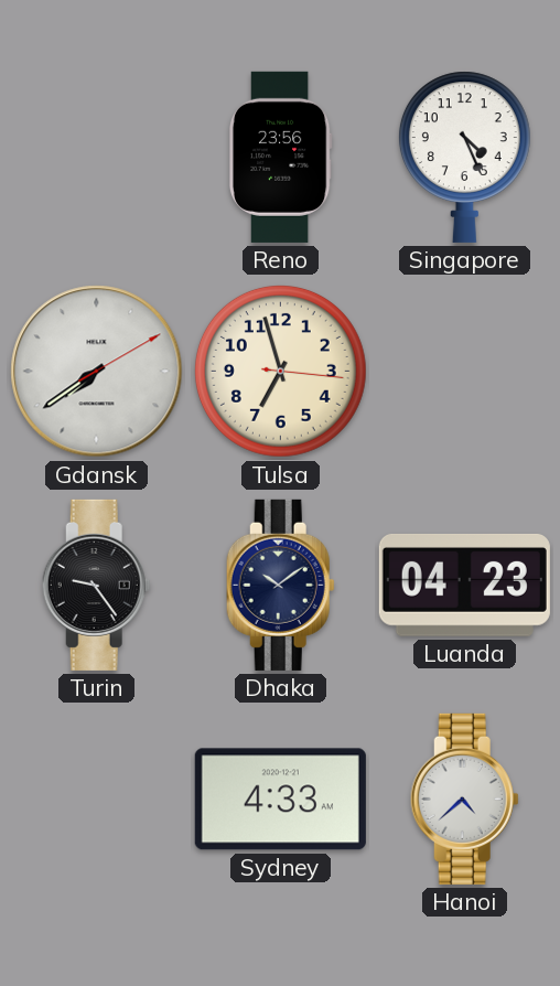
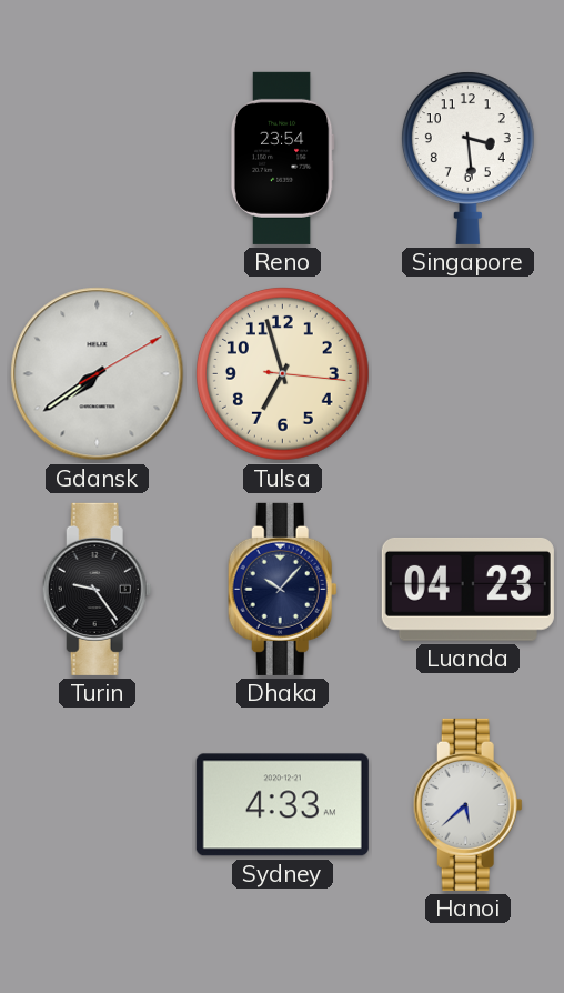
Reno: 23:56 -> 23:54 (282, 158)
Singapore: 4:26 -> 3:29 (467, 158)
Dhaka: 10:09 -> 10:07 (282, 589)
Hanoi: 4:38 -> 5:38 (467, 804)
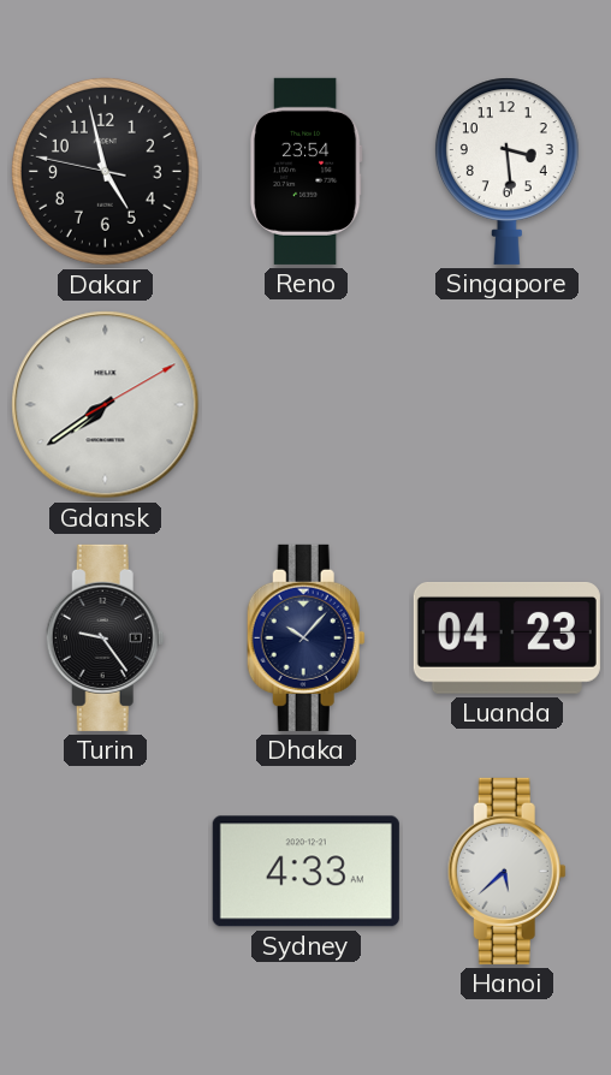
Dakar: none -> 4:57 (105, 171)
Tulsa: 6:57 -> none (282, 373)
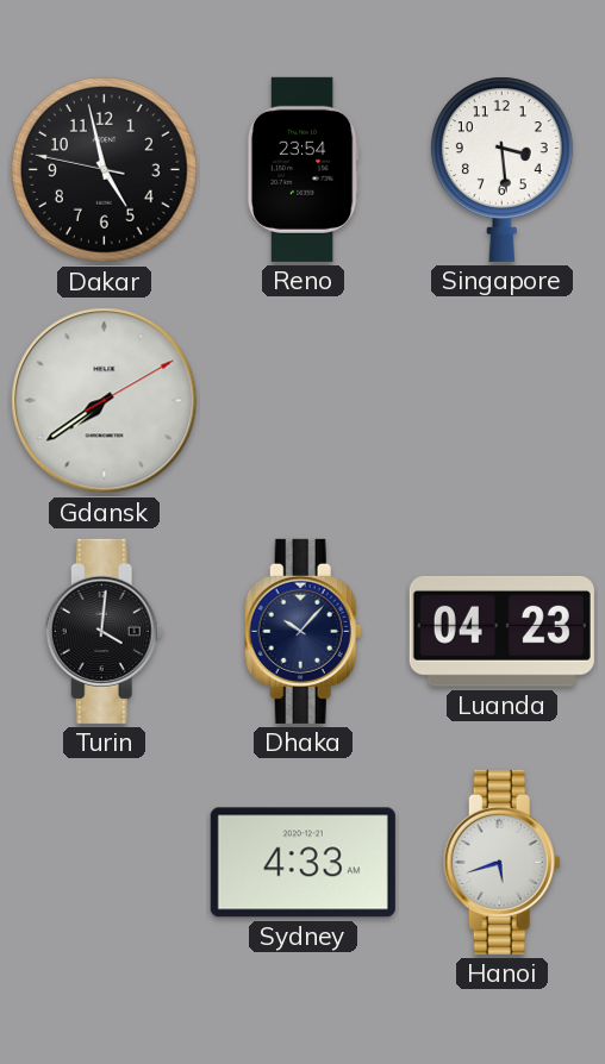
Turin: 9:24 -> 4:01 (104, 631)
Hanoi: 5:38 -> 5:42 (501, 862)
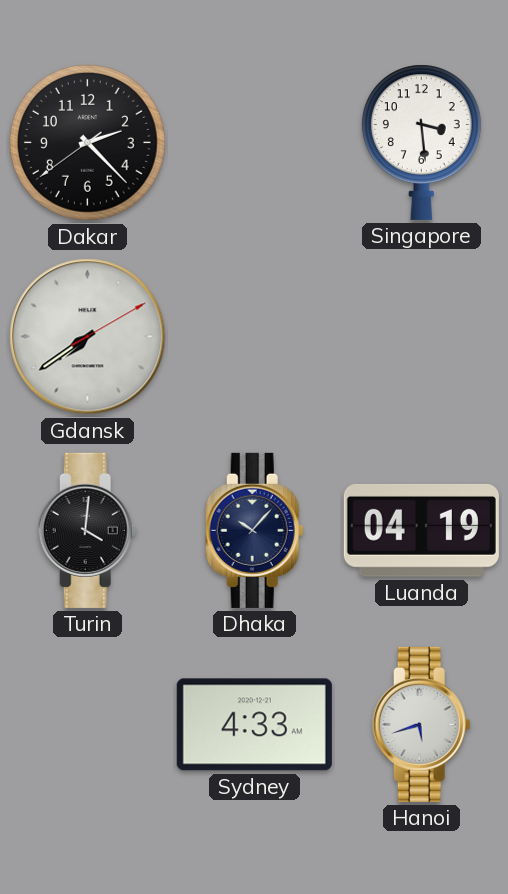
Dakar: 4:57 -> 2:22 (87, 142)
Reno: 23:54 -> none (302, 169)
Luanda: 04:23 -> 04:19 (421, 530)
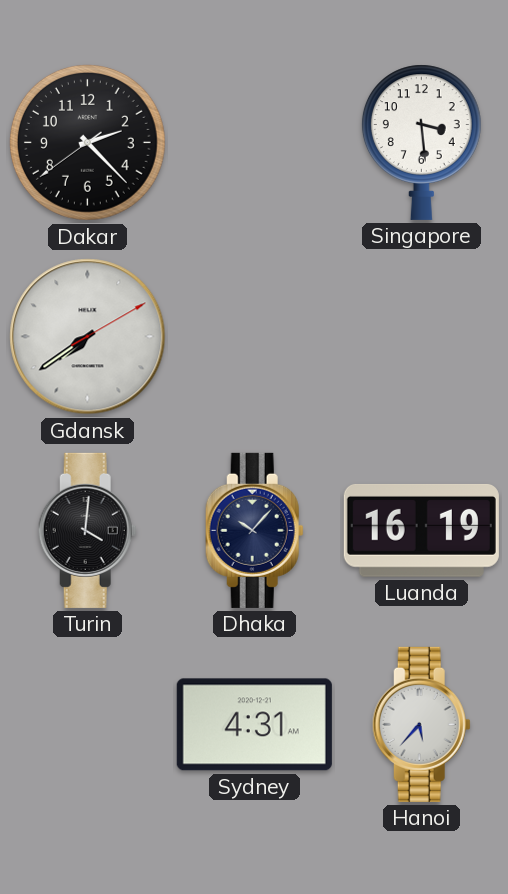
Luanda: 04:19 -> 16:19 (421, 530)
Sydney: 4:33 -> 4:31 (254, 725)
Hanoi: 5:42 -> 5:37 (421, 724)
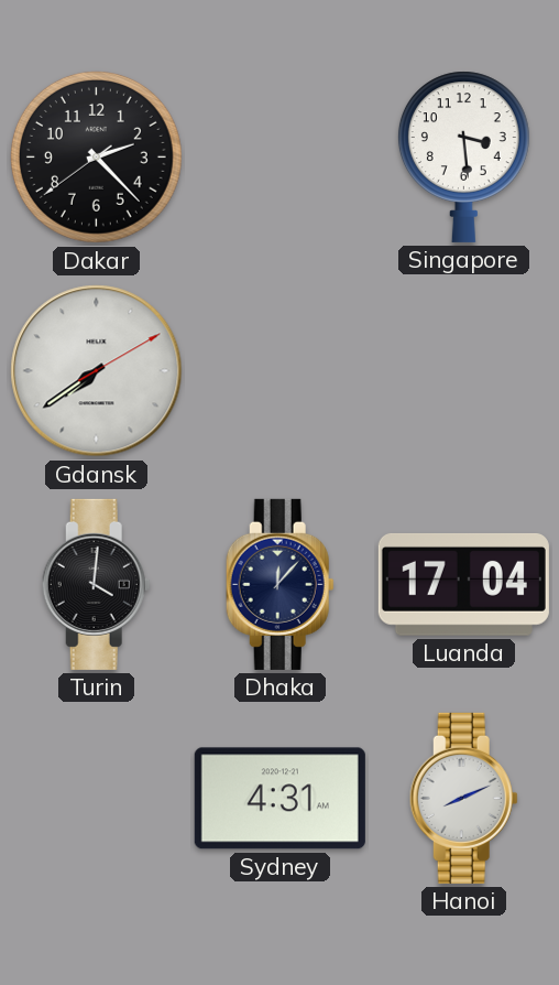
Dhaka: 10:07 -> 12:07 (279, 584)
Luanda: 16:19 -> 17:04 (463, 584)
Hanoi: 5:37 -> 8:11 (463, 798)
